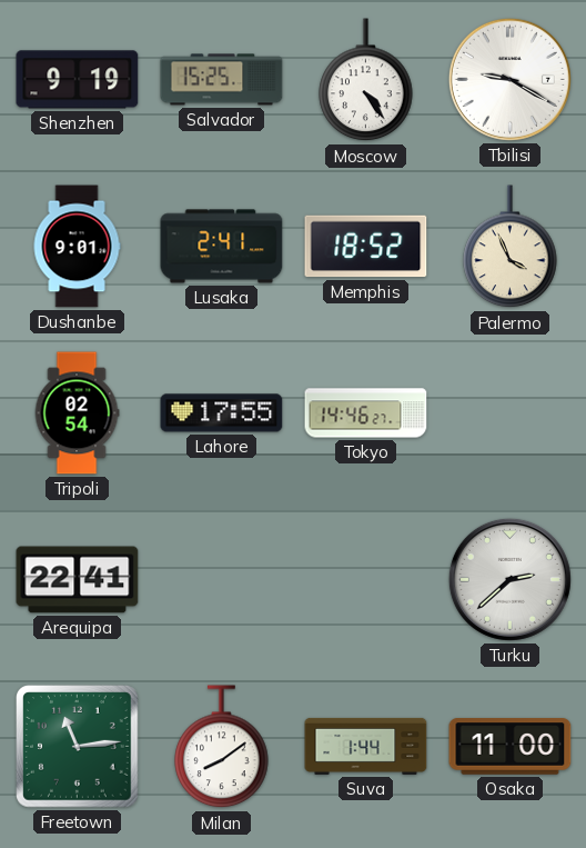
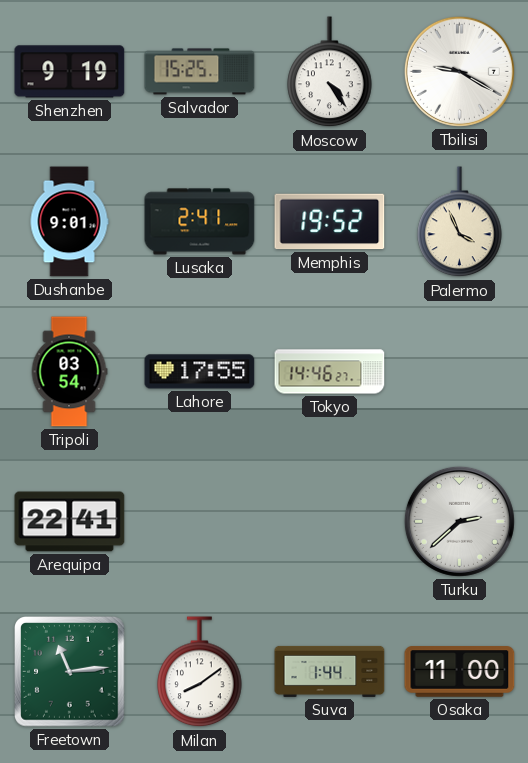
Memphis: 18:52 -> 19:52 (330, 222)
Tripoli: 02:54 -> 03:54 (69, 372)
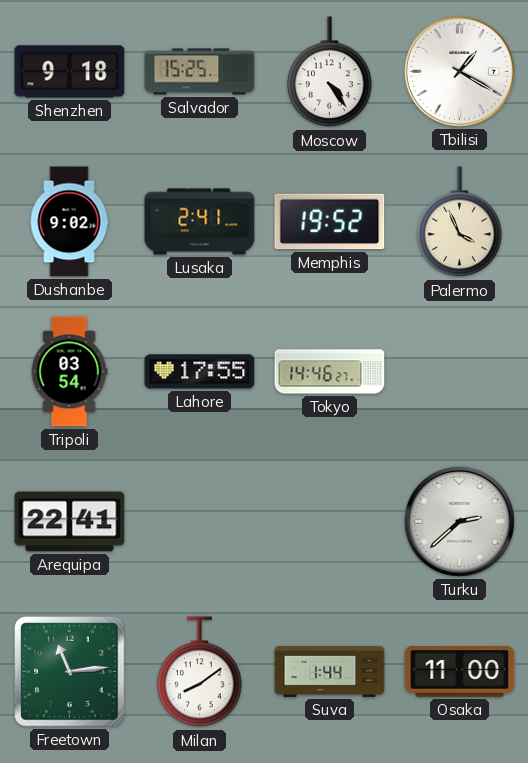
Shenzhen: 9:19 -> 9:18 (70, 72)
Tbilisi: 9:20 -> 1:20 (459, 71)
Dushanbe: 9:01 -> 9:02 (69, 222)
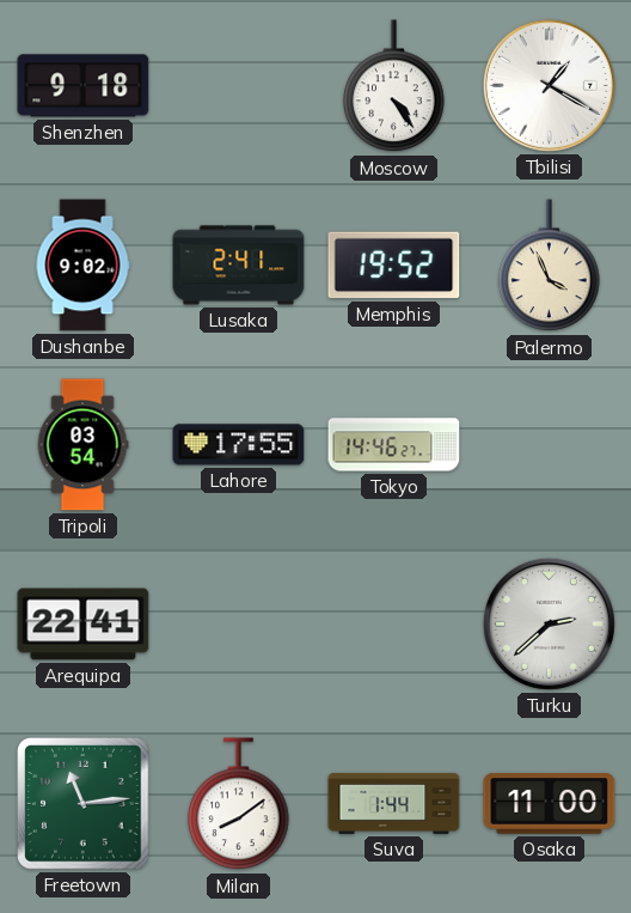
Salvador: 15:25 -> none (200, 72)
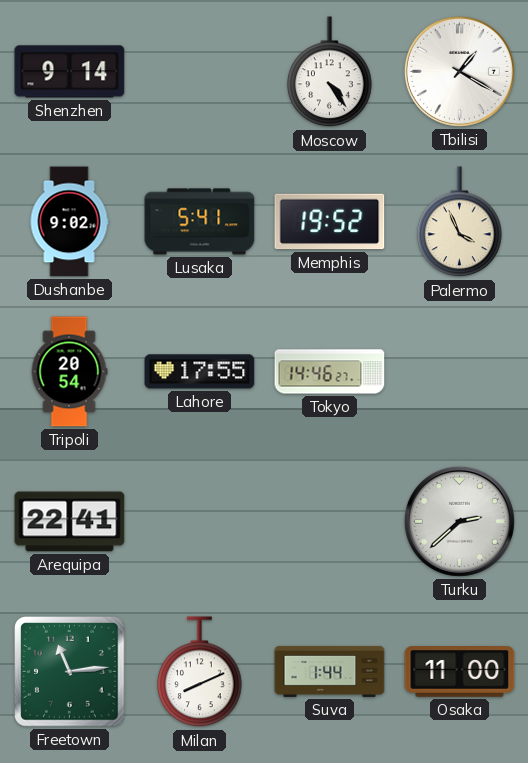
Shenzhen: 9:18 -> 9:14 (70, 72)
Lusaka: 2:41 -> 5:41 (200, 222)
Tripoli: 03:54 -> 20:54 (69, 372)
Milan: 8:09 -> 8:11 (200, 672)
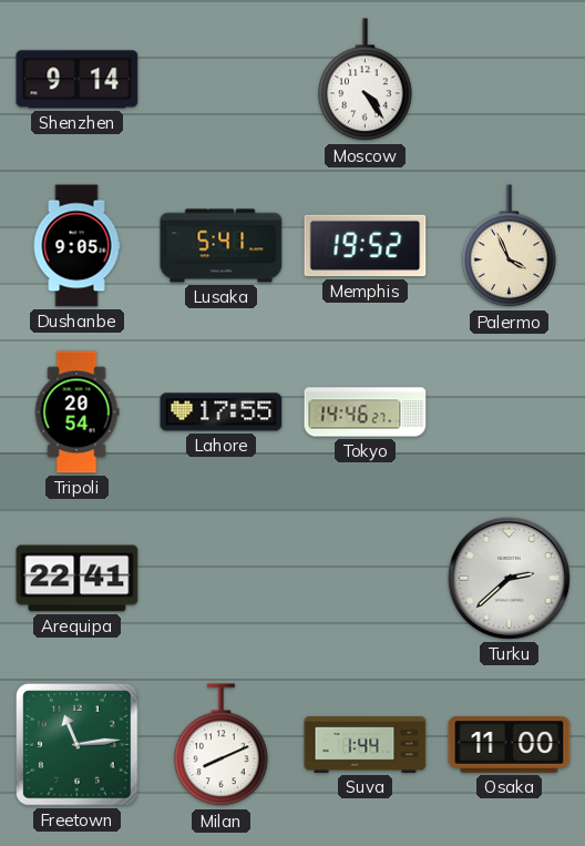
Tbilisi: 1:20 -> none (459, 71)
Dushanbe: 9:02 -> 9:05 (76, 246)
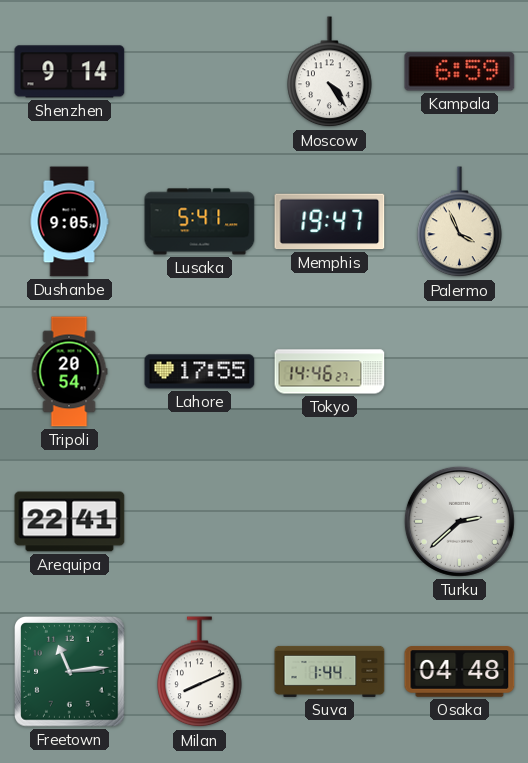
Kampala: none -> 6:59 (460, 72)
Memphis: 19:52 -> 19:47 (330, 222)
Osaka: 11:00 -> 04:48 (460, 672)
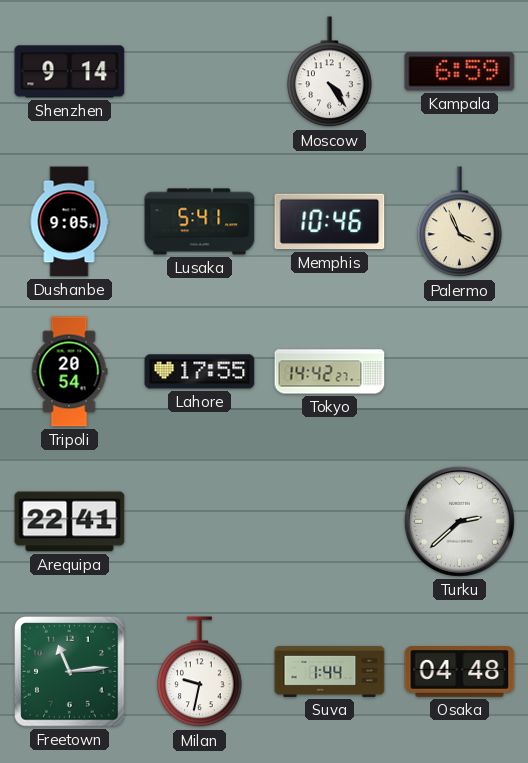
Memphis: 19:47 -> 10:46 (330, 222)
Tokyo: 14:46 -> 14:42 (330, 372)
Milan: 8:11 -> 9:32 (200, 672)
